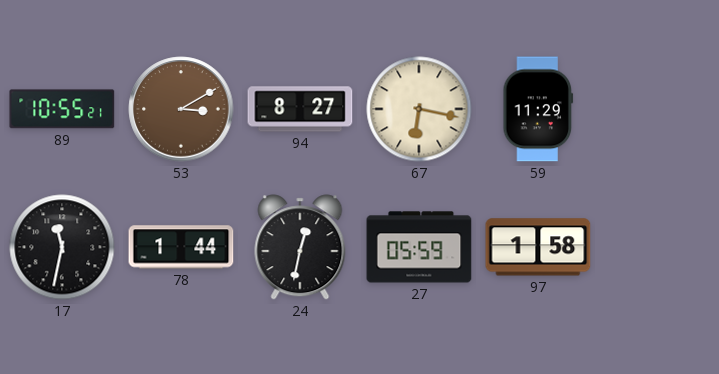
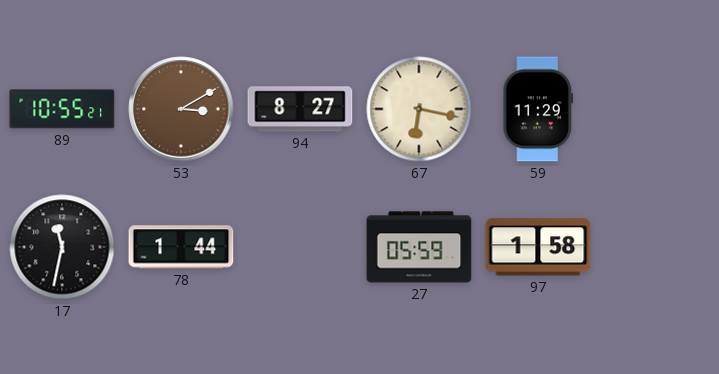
24: 12:32 -> none (300, 247)
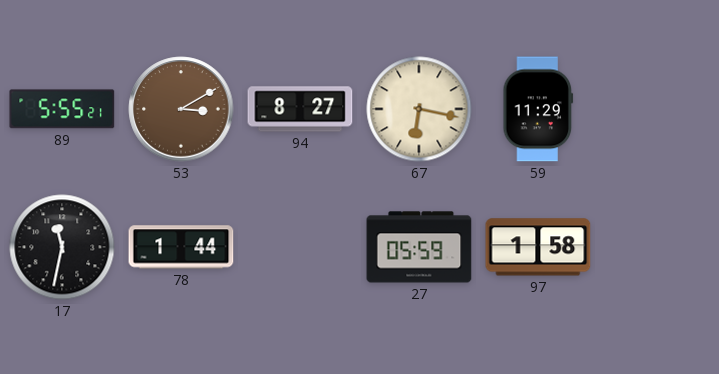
89: 10:55 -> 5:55 (62, 109)
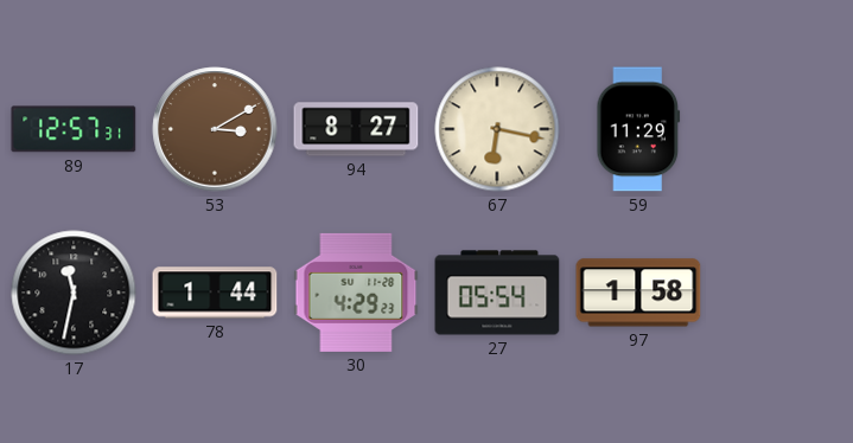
89: 5:55 -> 12:57 (74, 129)
30: none -> 4:29 (356, 293)
27: 05:59 -> 05:54 (497, 293)
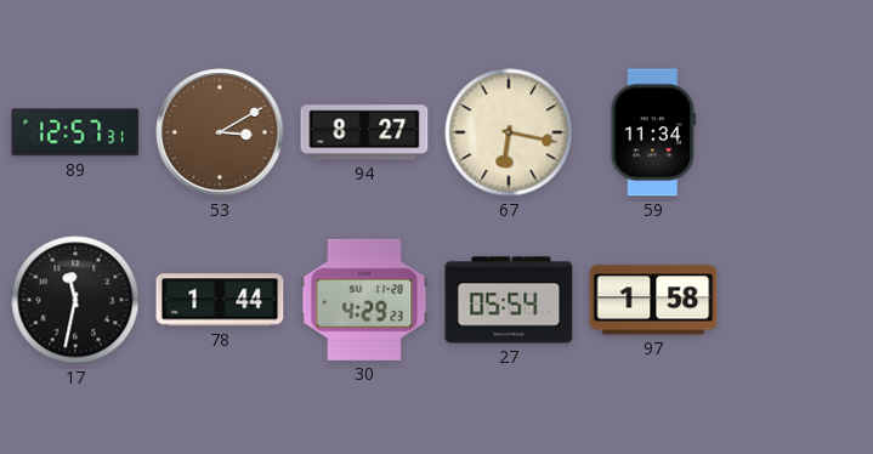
59: 11:29 -> 11:34 (653, 132)
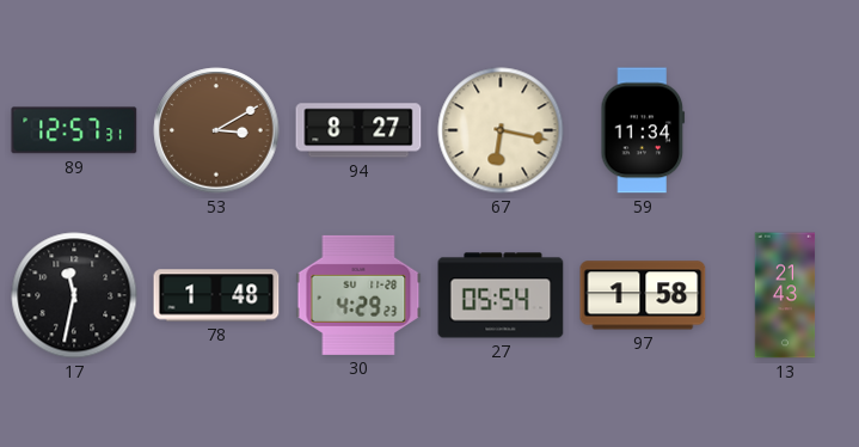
78: 1:44 -> 1:48 (216, 295)
13: none -> 21:43 (785, 295)
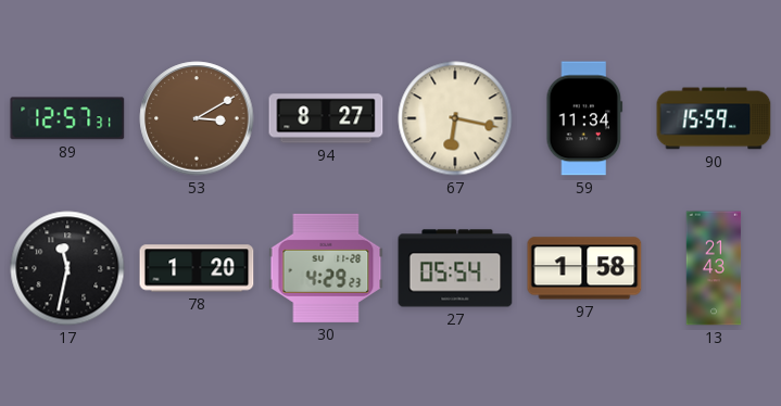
90: none -> 15:59 (714, 118)
78: 1:48 -> 1:20 (197, 268)
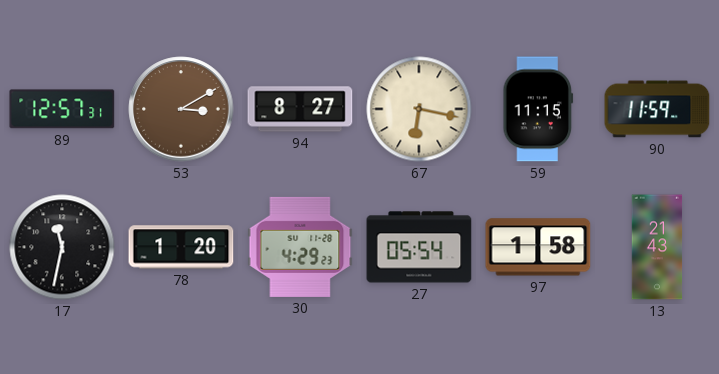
59: 11:34 -> 11:15 (538, 109)
90: 15:59 -> 11:59 (657, 109)
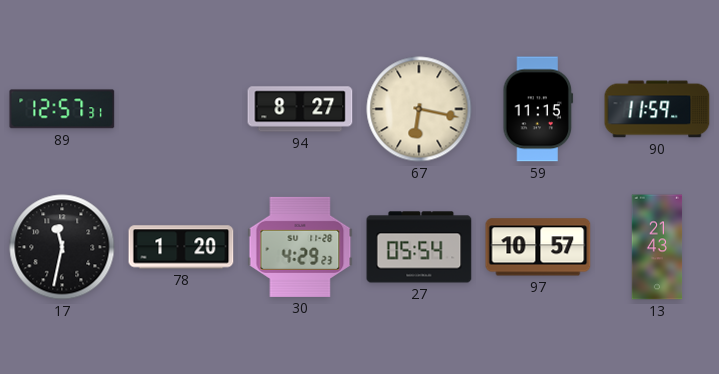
53: 3:10 -> none (181, 109)
97: 1:58 -> 10:57 (538, 247)
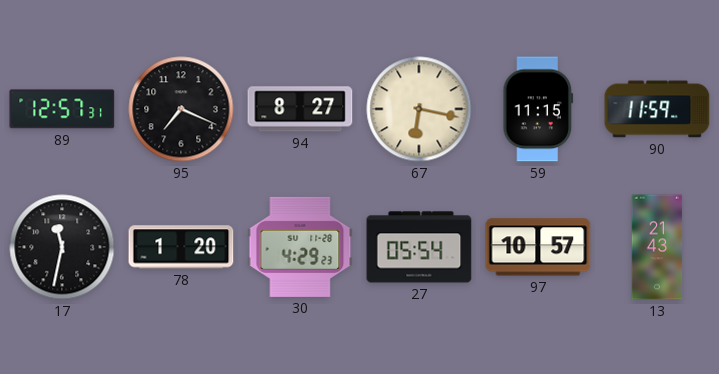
95: none -> 7:19 (181, 109)
